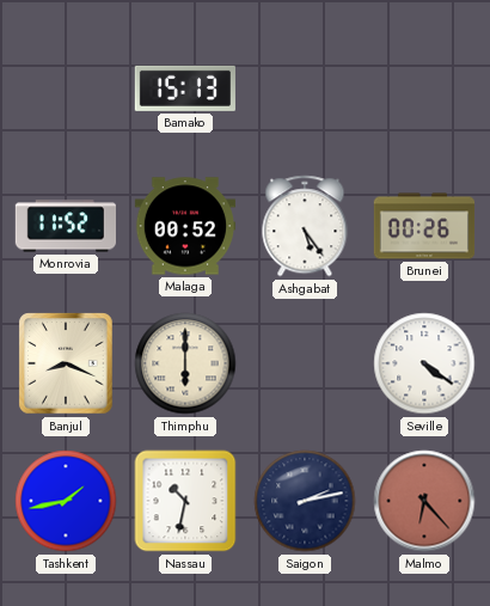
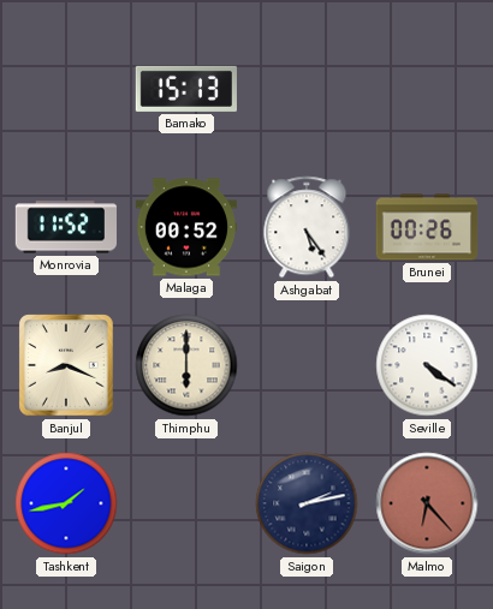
Nassau: 10:32 -> none (185, 501)
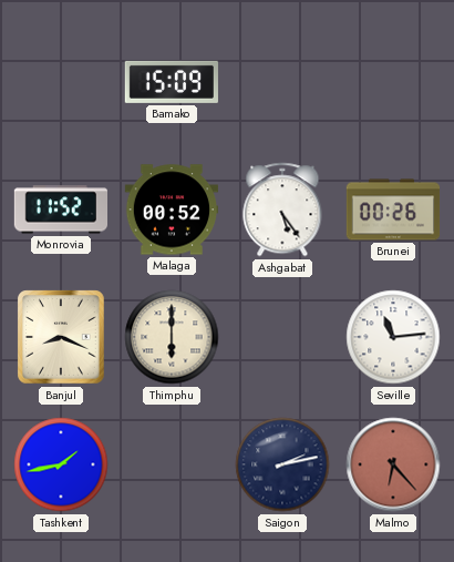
Bamako: 15:13 -> 15:09 (172, 82)
Seville: 4:21 -> 11:14 (393, 337)
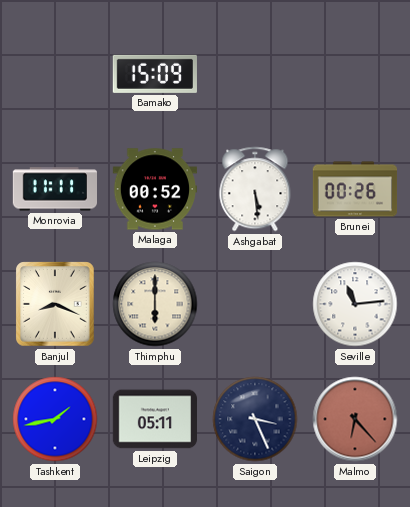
Monrovia: 11:52 -> 11:11 (54, 189)
Ashgabat: 5:24 -> 5:29 (255, 189)
Leipzig: none -> 05:11 (154, 419)
Saigon: 2:13 -> 3:26 (255, 419)
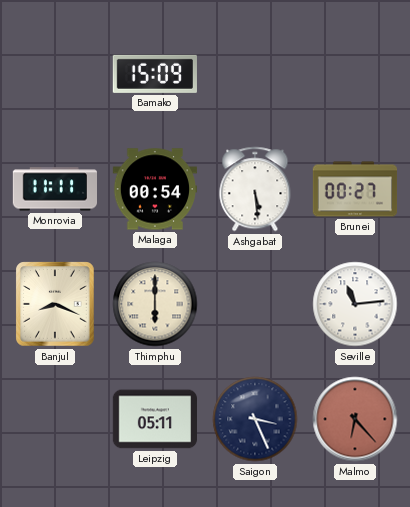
Malaga: 00:52 -> 00:54 (154, 189)
Brunei: 00:26 -> 00:27 (355, 189)
Tashkent: 1:43 -> none (55, 419)
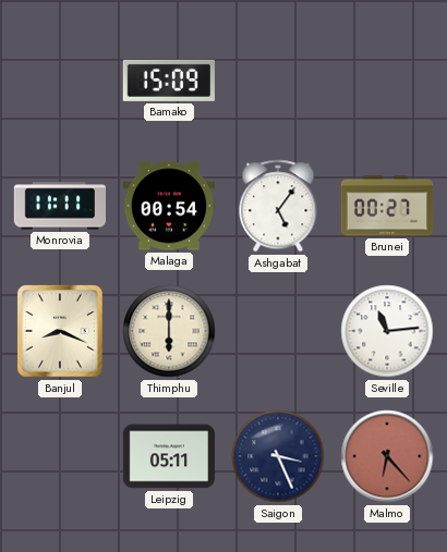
Ashgabat: 5:29 -> 5:06 (278, 206)
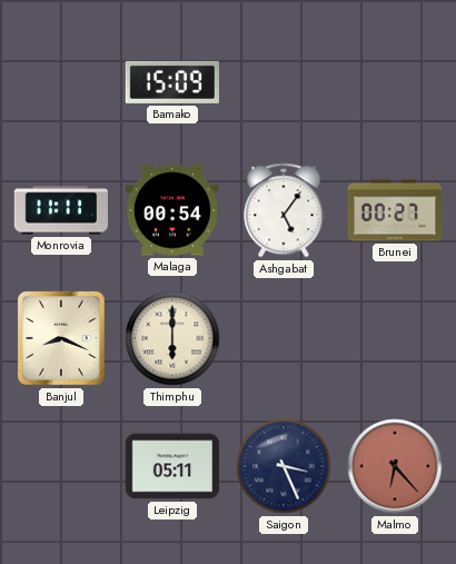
Seville: 11:14 -> none (387, 331)
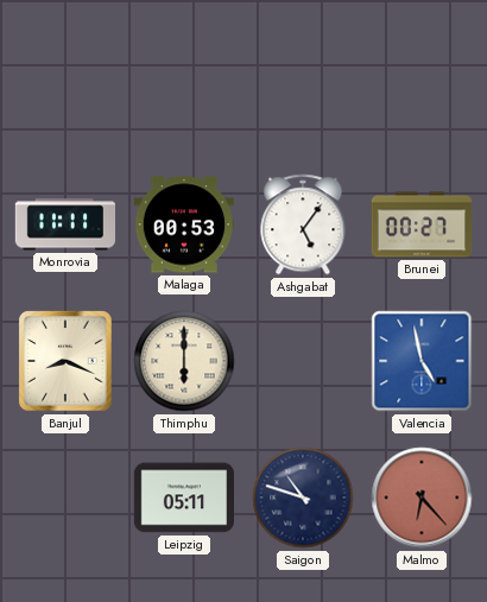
Bamako: 15:09 -> none (172, 82)
Malaga: 00:54 -> 00:53 (183, 224)
Valencia: none -> 4:58 (422, 361)
Saigon: 3:26 -> 10:48 (303, 498)
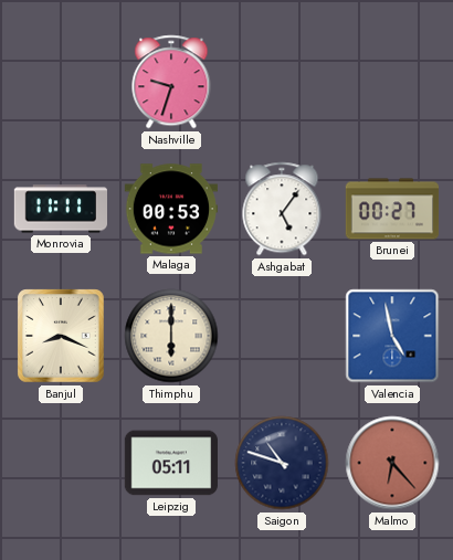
Nashville: none -> 9:33 (171, 82)
